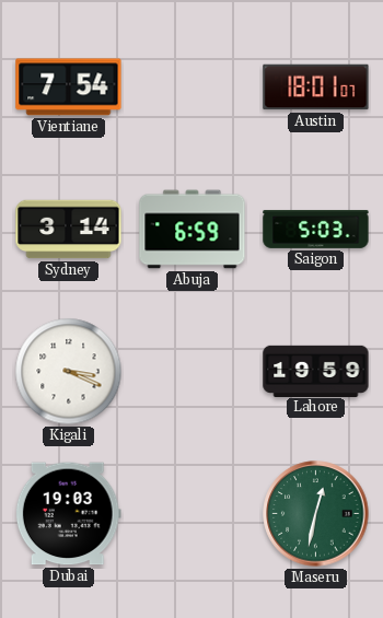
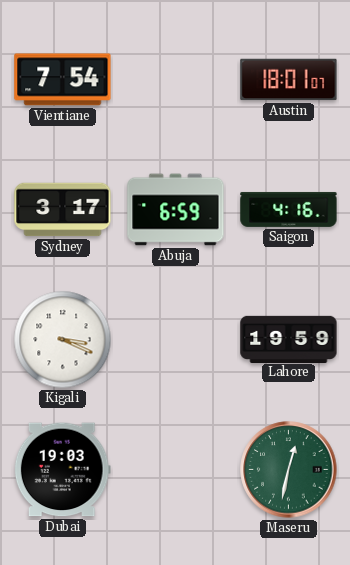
Sydney: 3:14 -> 3:17 (63, 210)
Saigon: 5:03 -> 4:16 (289, 209)
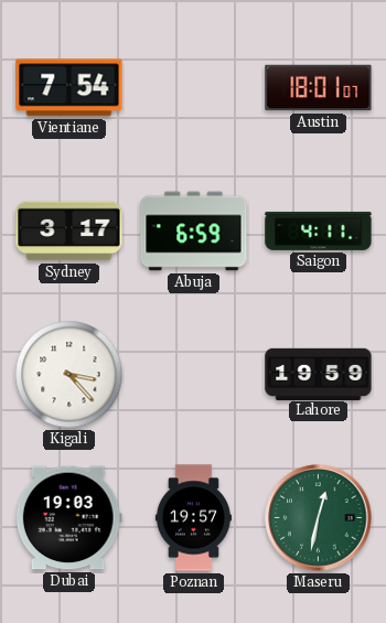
Saigon: 4:16 -> 4:11 (319, 230)
Kigali: 3:19 -> 3:23 (69, 375)
Poznan: none -> 19:57 (193, 518)
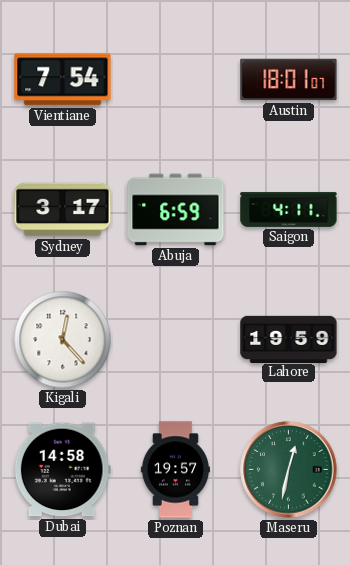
Kigali: 3:23 -> 12:23 (63, 340)
Dubai: 19:03 -> 14:58 (62, 470)
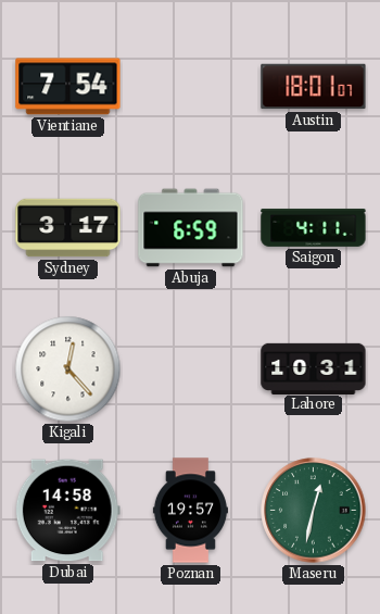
Lahore: 19:59 -> 10:31 (314, 368)
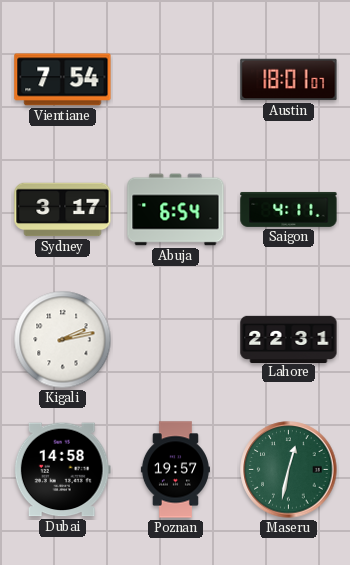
Abuja: 6:59 -> 6:54 (176, 210)
Kigali: 12:23 -> 2:13 (63, 340)
Lahore: 10:31 -> 22:31 (289, 339)
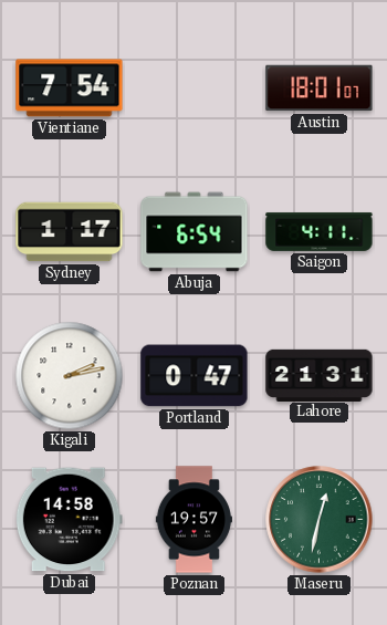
Sydney: 3:17 -> 1:17 (70, 232)
Portland: none -> 0:47 (195, 376)
Lahore: 22:31 -> 21:31 (320, 375)
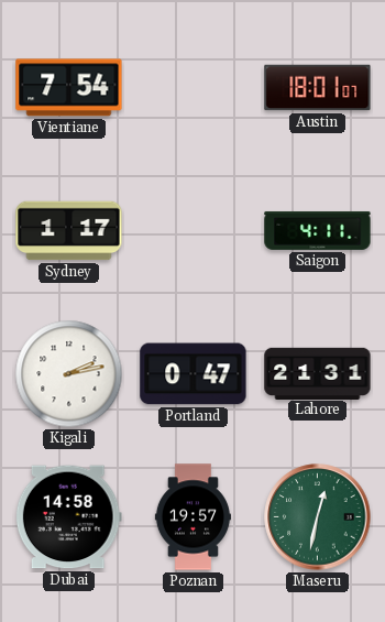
Abuja: 6:54 -> none (195, 232)
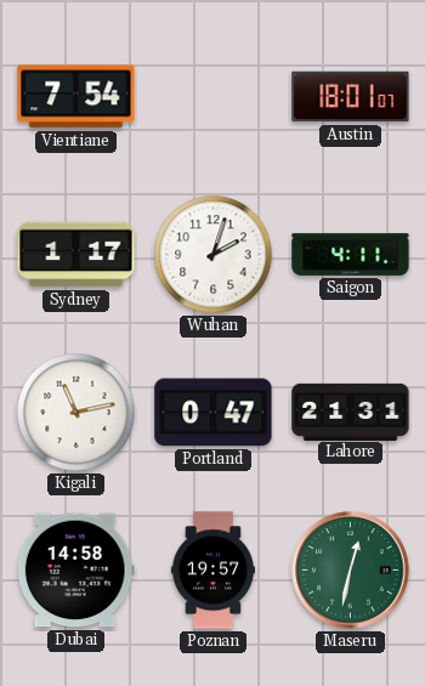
Wuhan: none -> 2:03 (214, 255)
Kigali: 2:13 -> 11:13 (76, 413)
